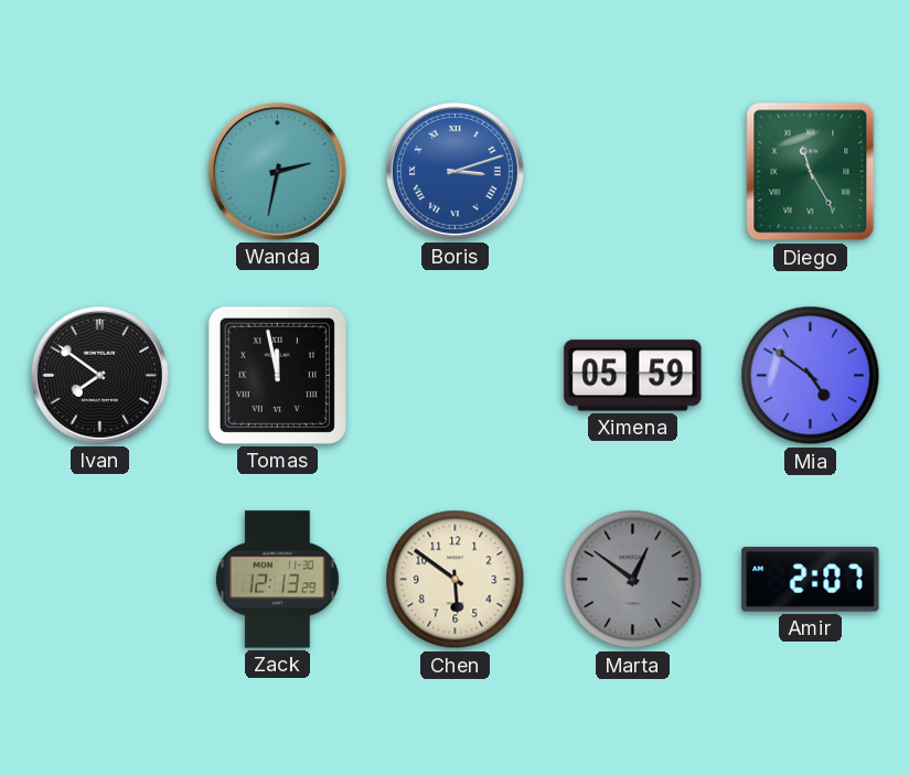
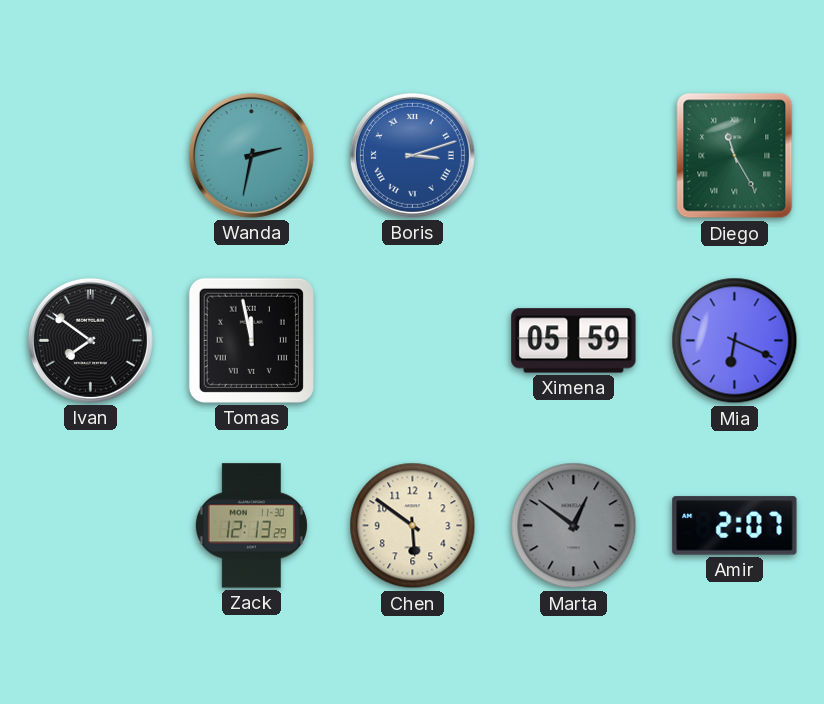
Mia: 4:51 -> 6:19 (735, 341)
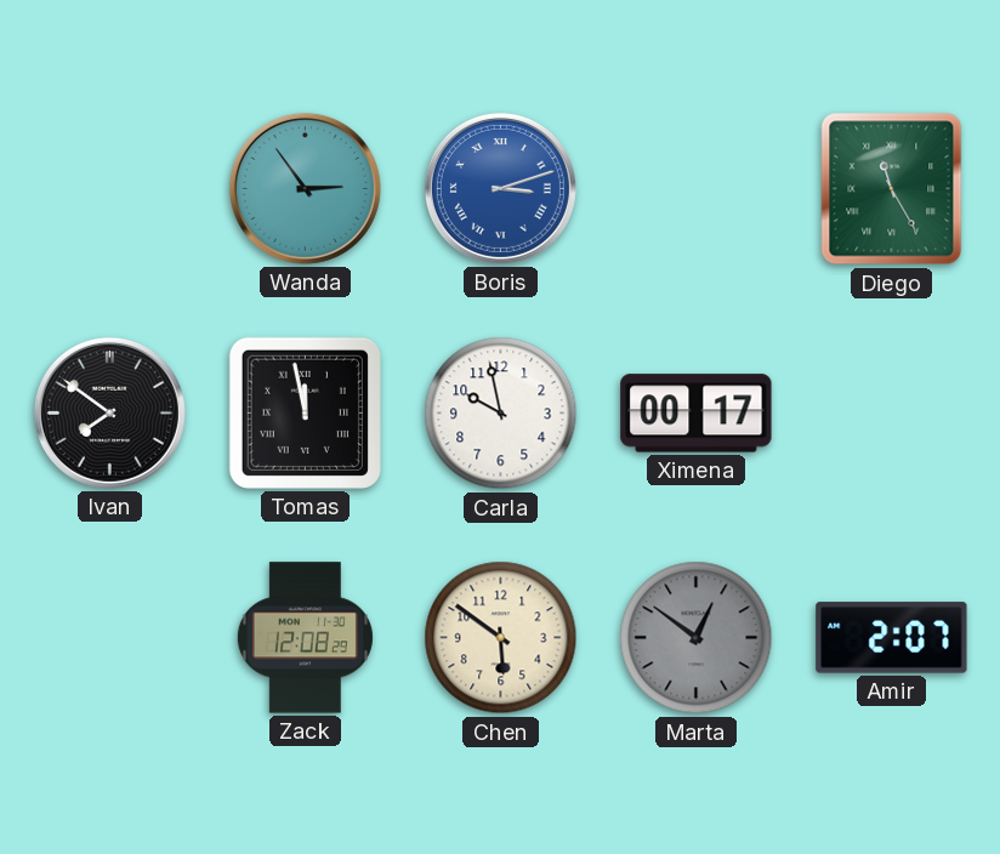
Wanda: 2:32 -> 2:54 (305, 188)
Carla: none -> 9:58 (501, 414)
Ximena: 05:59 -> 00:17 (697, 414)
Mia: 6:19 -> none (735, 341)
Zack: 12:13 -> 12:08 (305, 638)
